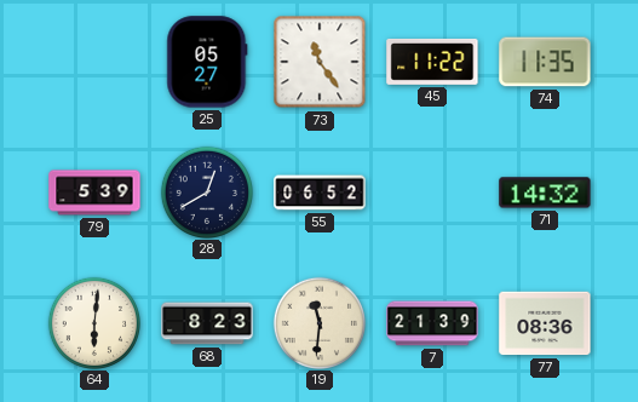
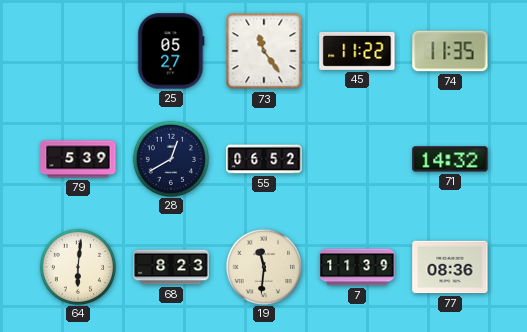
7: 21:39 -> 11:39 (357, 267)
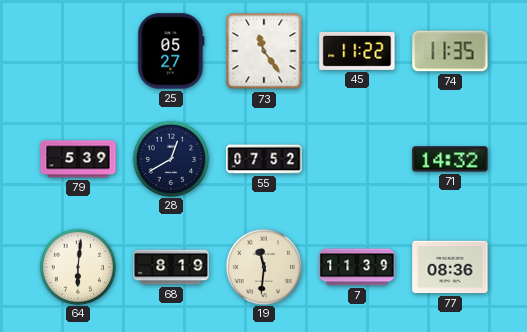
55: 06:52 -> 07:52 (264, 159)
68: 8:23 -> 8:19 (171, 267)
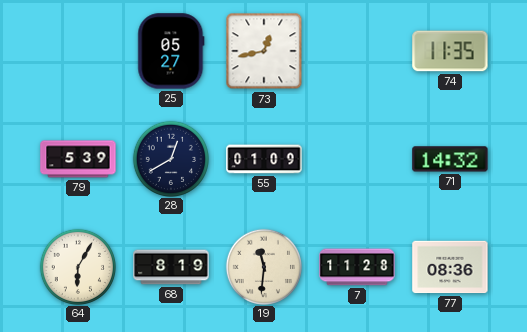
73: 11:24 -> 12:43 (264, 51)
45: 11:22 -> none (357, 51)
55: 07:52 -> 01:09 (264, 159)
64: 6:01 -> 6:05 (77, 266)
7: 11:39 -> 11:28 (357, 267)
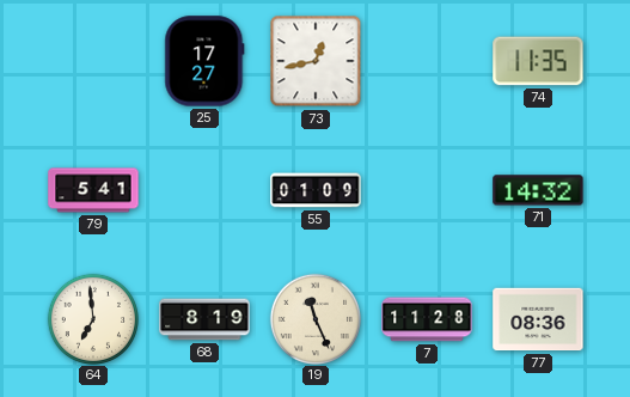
25: 05:27 -> 17:27 (204, 61)
79: 5:39 -> 5:41 (93, 190)
28: 12:40 -> none (170, 158)
64: 6:05 -> 6:59 (92, 318)
19: 11:31 -> 11:26 (314, 318)
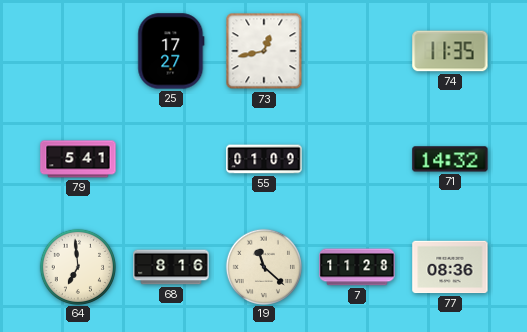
68: 8:19 -> 8:16 (171, 267)
19: 11:26 -> 11:22 (263, 266)
